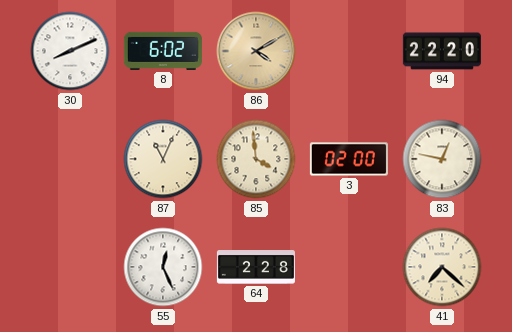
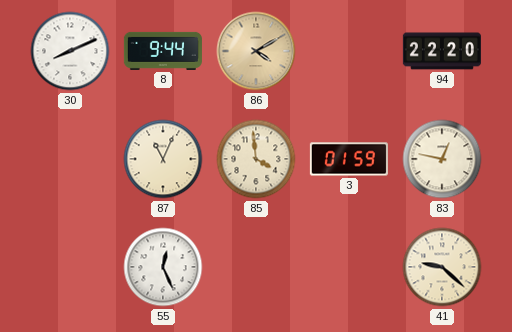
8: 6:02 -> 9:44 (163, 51)
3: 02:00 -> 01:59 (349, 159)
64: 2:28 -> none (256, 268)
41: 7:22 -> 9:22 (442, 267)
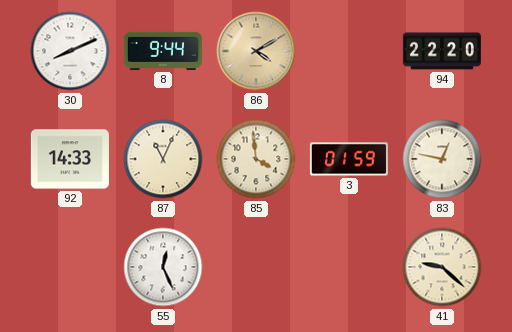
92: none -> 14:33 (70, 159)
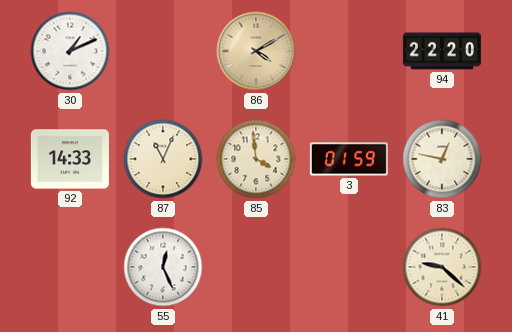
30: 8:11 -> 1:11 (70, 51)
8: 9:44 -> none (163, 51)
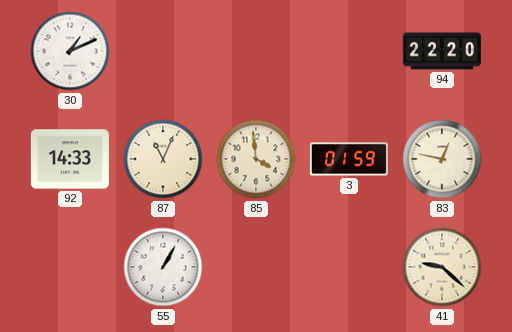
86: 4:10 -> none (256, 51)
55: 12:26 -> 1:05 (163, 267)
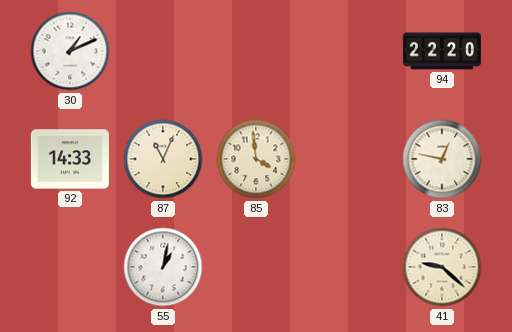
3: 01:59 -> none (349, 159)
55: 1:05 -> 1:02 (163, 267)
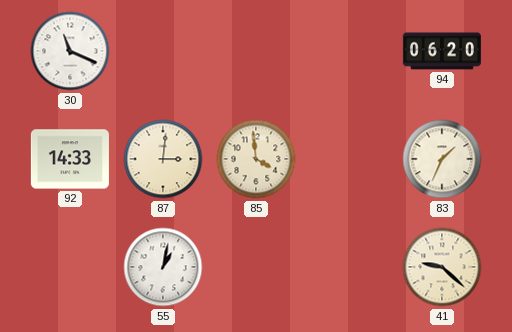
30: 1:11 -> 11:19 (70, 51)
94: 22:20 -> 06:20 (442, 51)
87: 11:04 -> 3:01 (163, 159)
83: 12:47 -> 1:34 (442, 159)
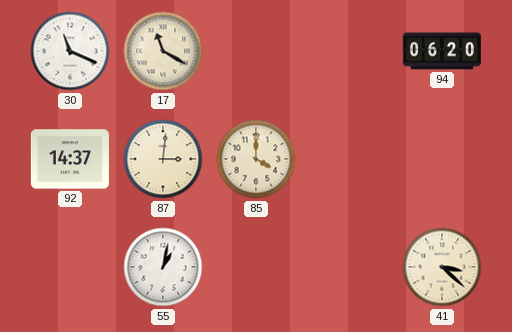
17: none -> 11:20 (163, 51)
92: 14:33 -> 14:37 (70, 159)
85: 3:59 -> 4:00 (256, 159)
83: 1:34 -> none (442, 159)
41: 9:22 -> 3:22 (442, 267)
